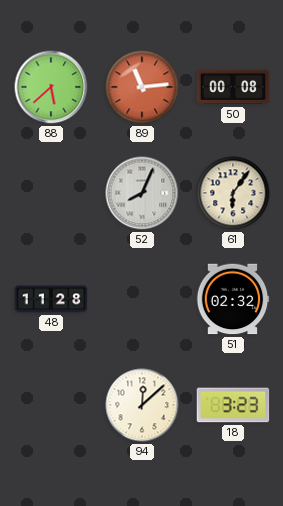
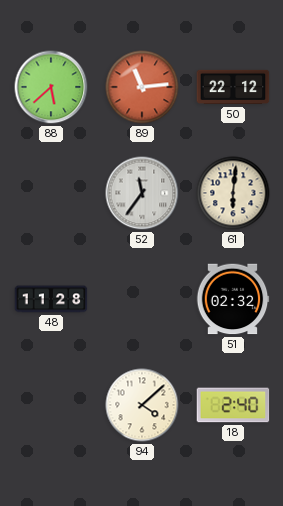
50: 00:08 -> 22:12 (233, 87)
52: 8:04 -> 11:36 (142, 193)
61: 6:06 -> 6:01 (233, 193)
94: 12:08 -> 4:08 (142, 405)
18: 3:23 -> 2:40 (233, 405)
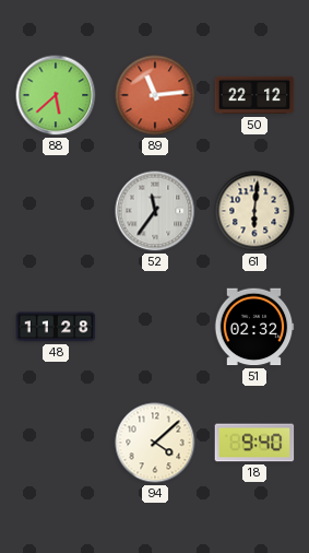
18: 2:40 -> 9:40 (254, 443)
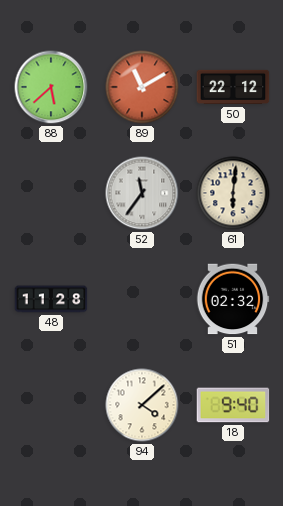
89: 11:14 -> 11:10 (142, 87)
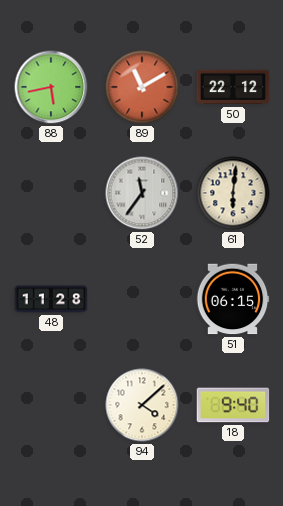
88: 5:38 -> 5:43 (51, 87)
51: 02:32 -> 06:15 (233, 299)
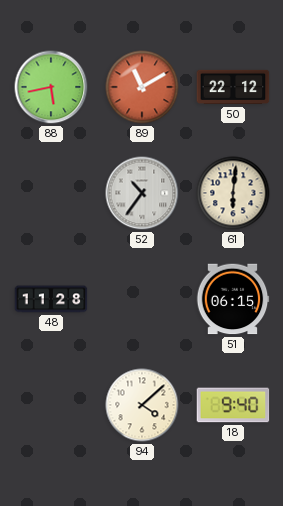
52: 11:36 -> 10:36 (142, 193)
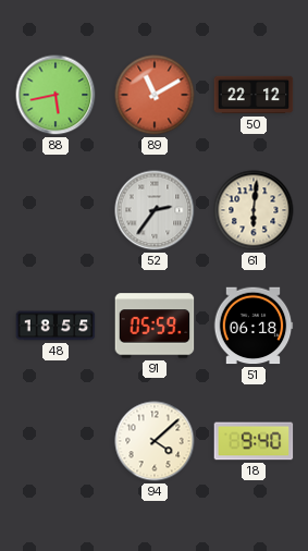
52: 10:36 -> 2:36 (155, 210)
48: 11:28 -> 18:55 (56, 326)
91: none -> 05:59 (155, 326)
51: 06:15 -> 06:18 (254, 326)
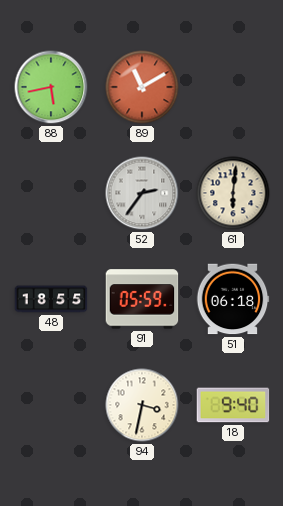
50: 22:12 -> none (254, 95)
94: 4:08 -> 3:32 (142, 405)
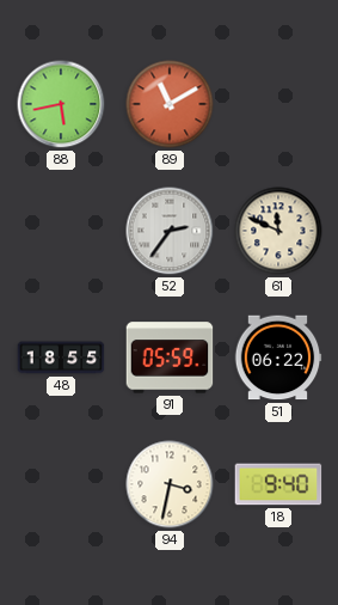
61: 6:01 -> 11:49 (278, 231)
51: 06:18 -> 06:22 (278, 357)
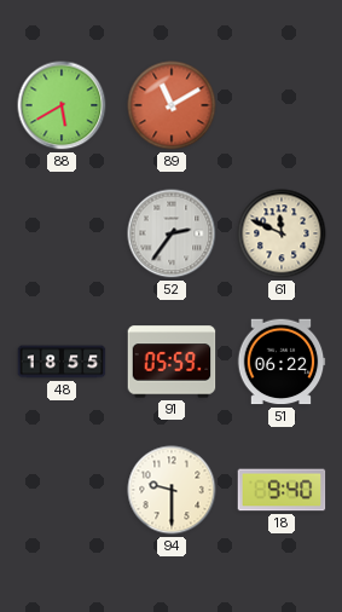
88: 5:43 -> 5:40 (62, 105)
94: 3:32 -> 9:30 (172, 490)
